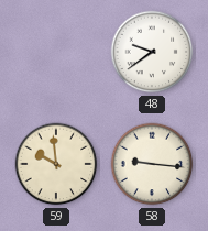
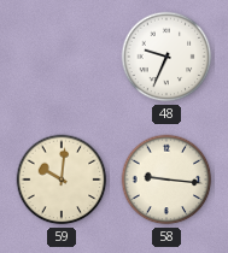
48: 9:39 -> 9:34 (166, 57)
59: 9:59 -> 10:01 (62, 180)
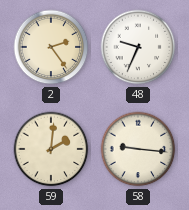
2: none -> 2:24 (51, 47)
59: 10:01 -> 2:01 (51, 149)
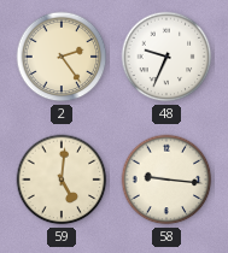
59: 2:01 -> 5:01 (62, 180)
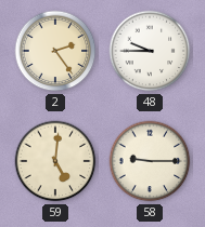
48: 9:34 -> 9:45 (150, 51)
58: 9:16 -> 9:15 (150, 161)
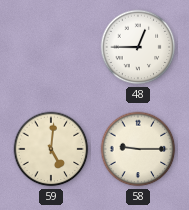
2: 2:24 -> none (55, 51)
48: 9:45 -> 12:45 (138, 47)
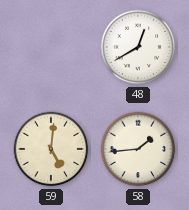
48: 12:45 -> 12:40 (138, 47)
58: 9:15 -> 1:44 (138, 149)
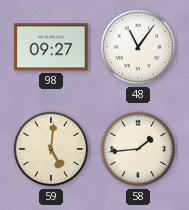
98: none -> 09:27 (51, 47)
48: 12:40 -> 11:06 (138, 47)
